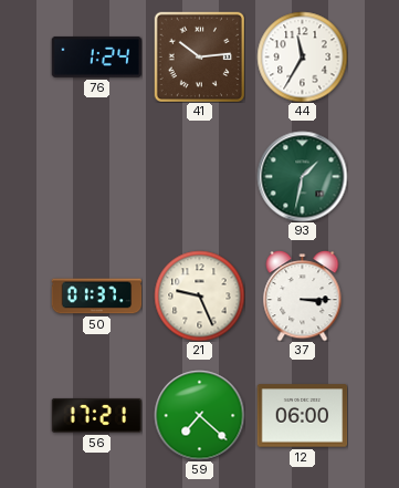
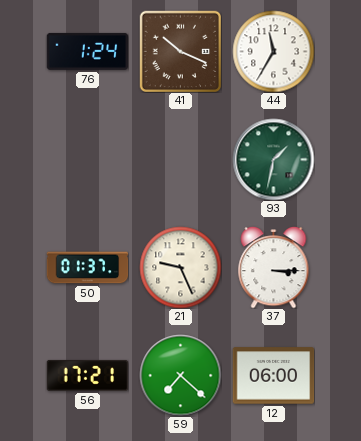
41: 10:14 -> 10:19 (180, 51)
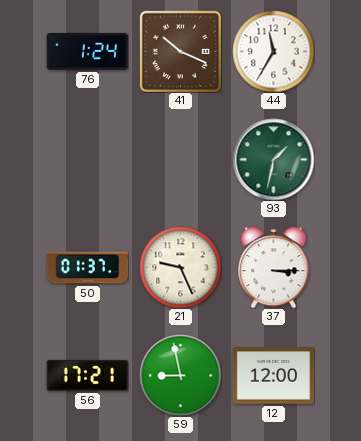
59: 7:22 -> 8:58 (180, 375)
12: 06:00 -> 12:00 (273, 376)
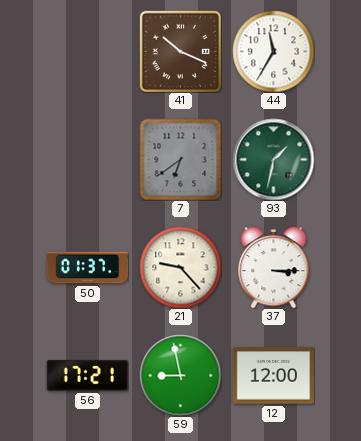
76: 1:24 -> none (87, 51)
7: none -> 6:39 (180, 159)
21: 9:26 -> 9:23 (180, 267)
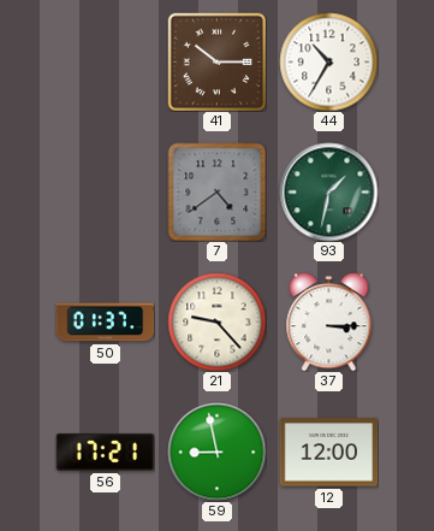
41: 10:19 -> 10:15 (216, 61)
44: 11:35 -> 10:35 (328, 61)
7: 6:39 -> 4:39 (216, 191)
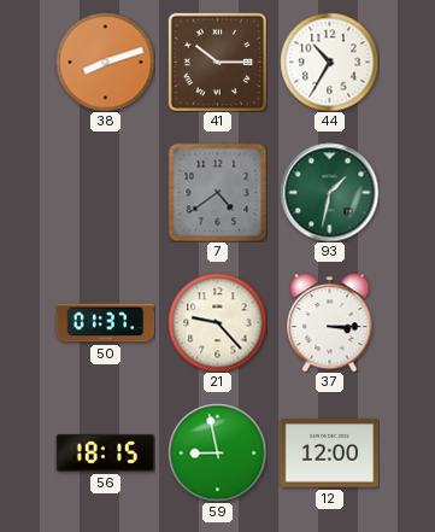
38: none -> 8:12 (105, 62)
56: 17:21 -> 18:15 (105, 452)
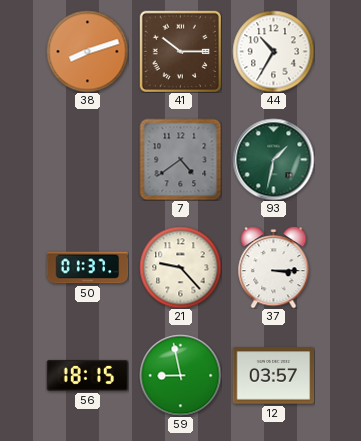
12: 12:00 -> 03:57 (273, 376)
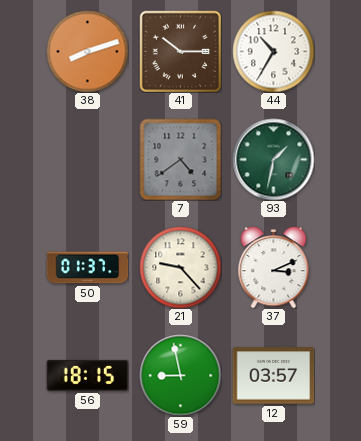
37: 3:15 -> 3:11 (274, 268)
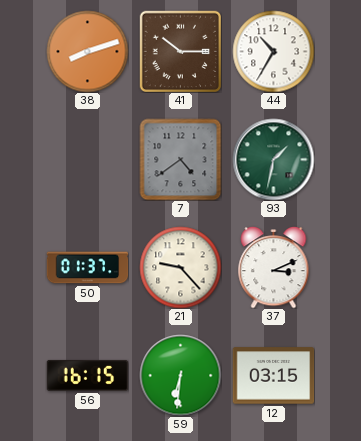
56: 18:15 -> 16:15 (87, 375)
59: 8:58 -> 6:31 (180, 375)
12: 03:57 -> 03:15 (273, 376)
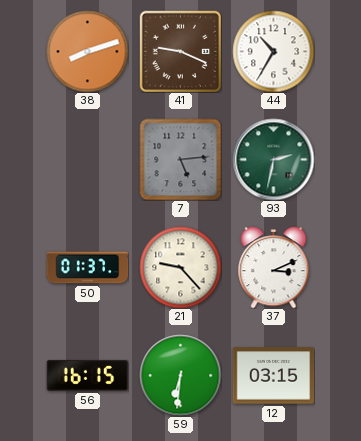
41: 10:15 -> 9:19 (180, 51)
7: 4:39 -> 5:14 (180, 159)
93: 1:32 -> 2:32 (273, 159)
